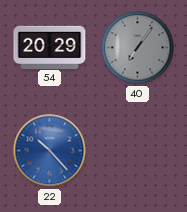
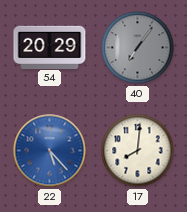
22: 10:23 -> 5:23 (50, 151)
17: none -> 8:01 (138, 151)
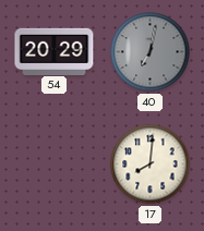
40: 7:06 -> 7:02 (151, 52)
22: 5:23 -> none (50, 151)
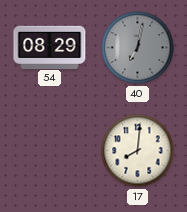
54: 20:29 -> 08:29 (50, 47)
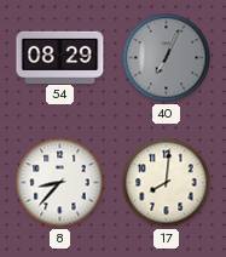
40: 7:02 -> 7:04 (167, 58)
8: none -> 8:37 (60, 183)
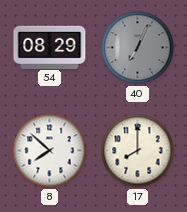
8: 8:37 -> 7:52 (50, 151)
17: 8:01 -> 8:00 (138, 151)
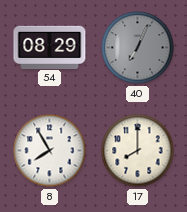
8: 7:52 -> 7:55 (50, 151)
